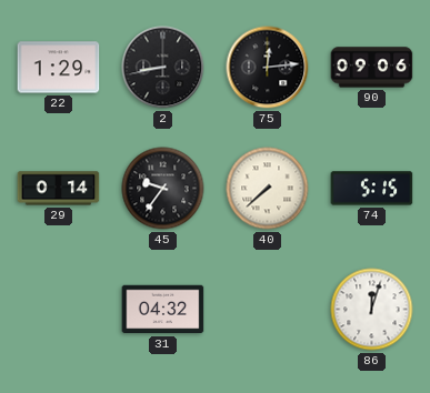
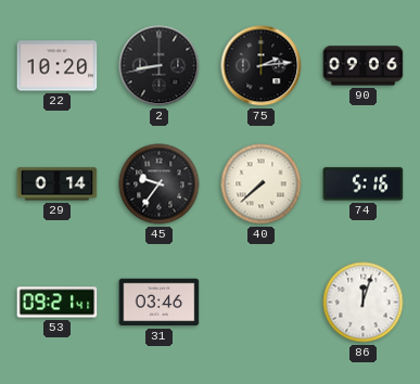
22: 1:29 -> 10:20 (58, 66)
75: 12:14 -> 2:14 (262, 66)
74: 5:15 -> 5:16 (364, 184)
53: none -> 09:21 (58, 303)
31: 04:32 -> 03:46 (160, 303)
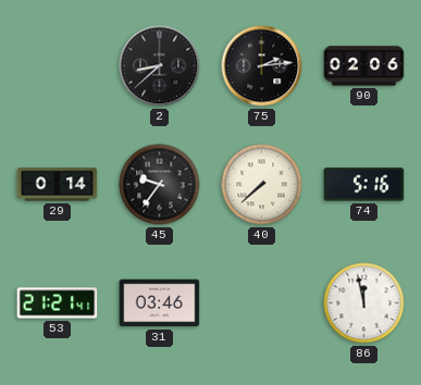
22: 10:20 -> none (58, 66)
2: 8:43 -> 8:38 (160, 66)
90: 09:06 -> 02:06 (364, 66)
53: 09:21 -> 21:21 (58, 303)
86: 12:03 -> 11:58 (364, 303)
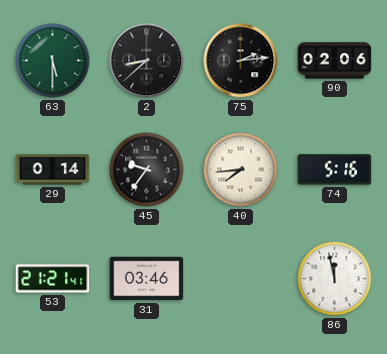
63: none -> 5:30 (53, 61)
40: 7:38 -> 7:44 (241, 170)
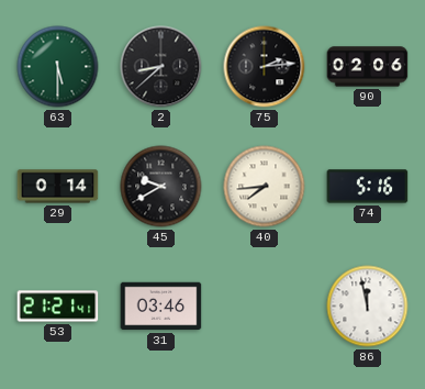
45: 9:36 -> 9:40 (161, 187)
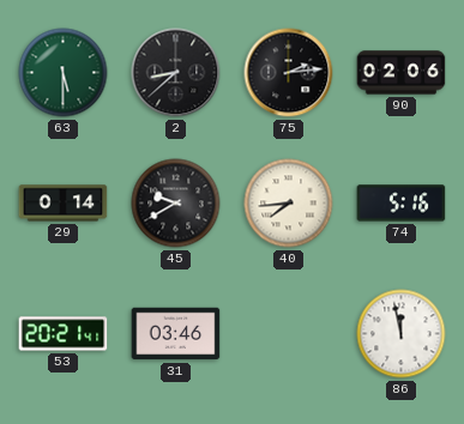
53: 21:21 -> 20:21 (64, 334)
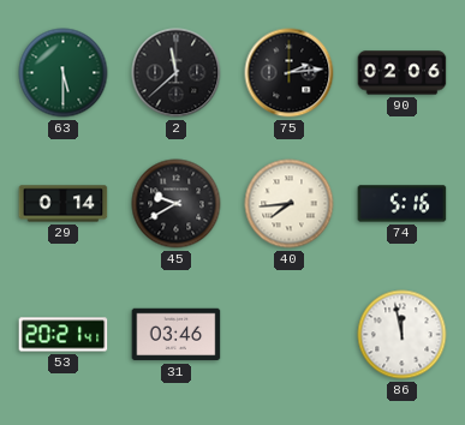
2: 8:38 -> 11:38 (177, 73)
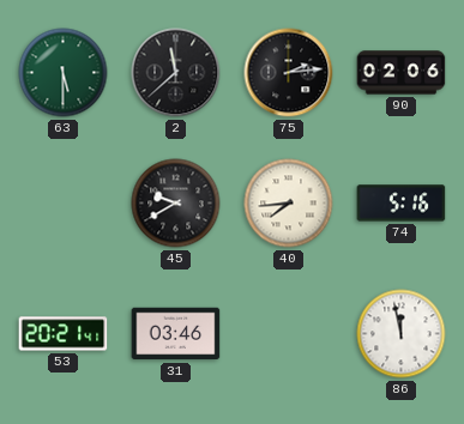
29: 0:14 -> none (64, 204)
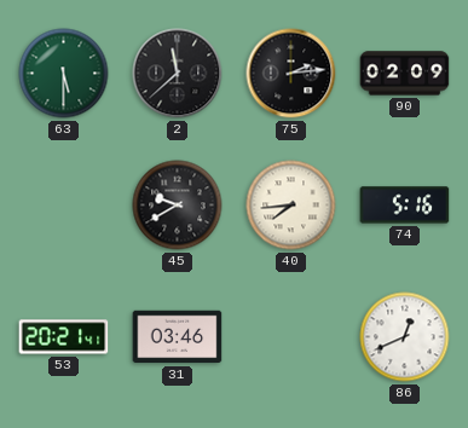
90: 02:06 -> 02:09 (405, 74)
86: 11:58 -> 12:41 (405, 337)
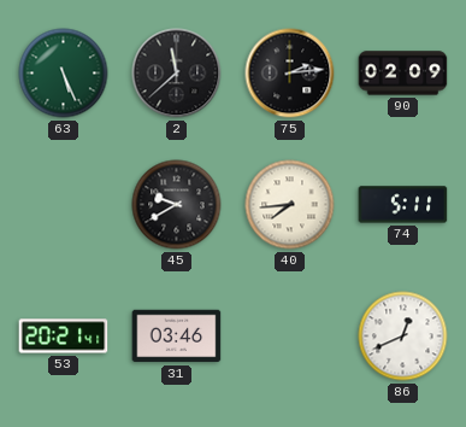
63: 5:30 -> 5:26 (64, 74)
74: 5:16 -> 5:11 (403, 205)
